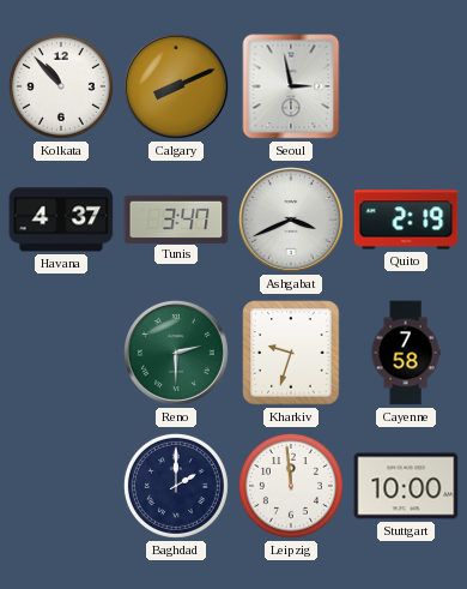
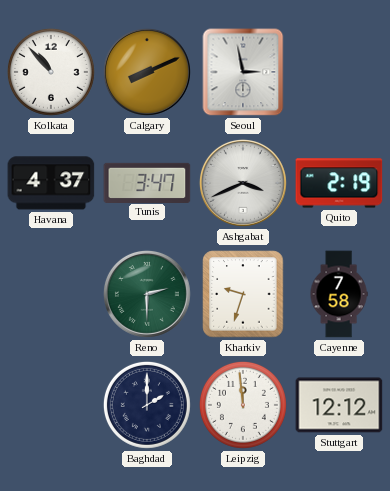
Stuttgart: 10:00 -> 12:12 (339, 405)
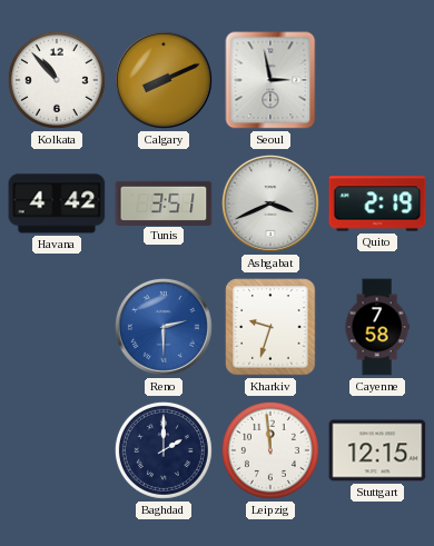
Havana: 4:37 -> 4:42 (57, 203)
Tunis: 3:47 -> 3:51 (164, 202)
Reno dial: green -> blue (164, 327)
Stuttgart: 12:12 -> 12:15 (377, 450)
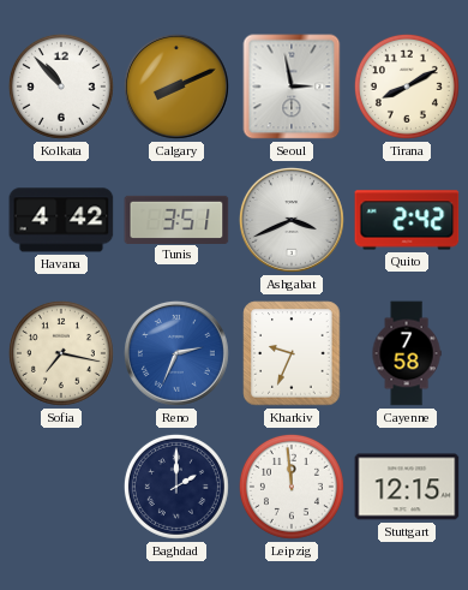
Tirana: none -> 8:10 (407, 87)
Quito: 2:19 -> 2:42 (407, 220)
Sofia: none -> 7:17 (61, 353)
Reno: 2:30 -> 2:34 (176, 353)
Kharkiv: 9:33 -> 9:34 (292, 353)
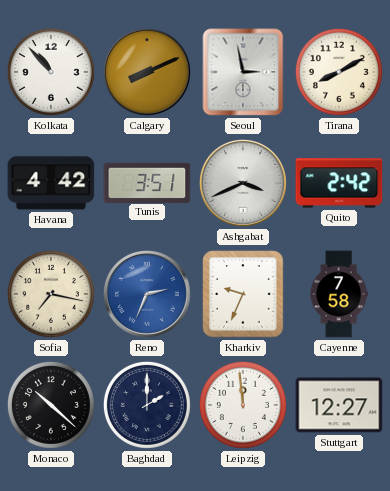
Monaco: none -> 10:22 (51, 405)
Stuttgart: 12:15 -> 12:27 (339, 405)
